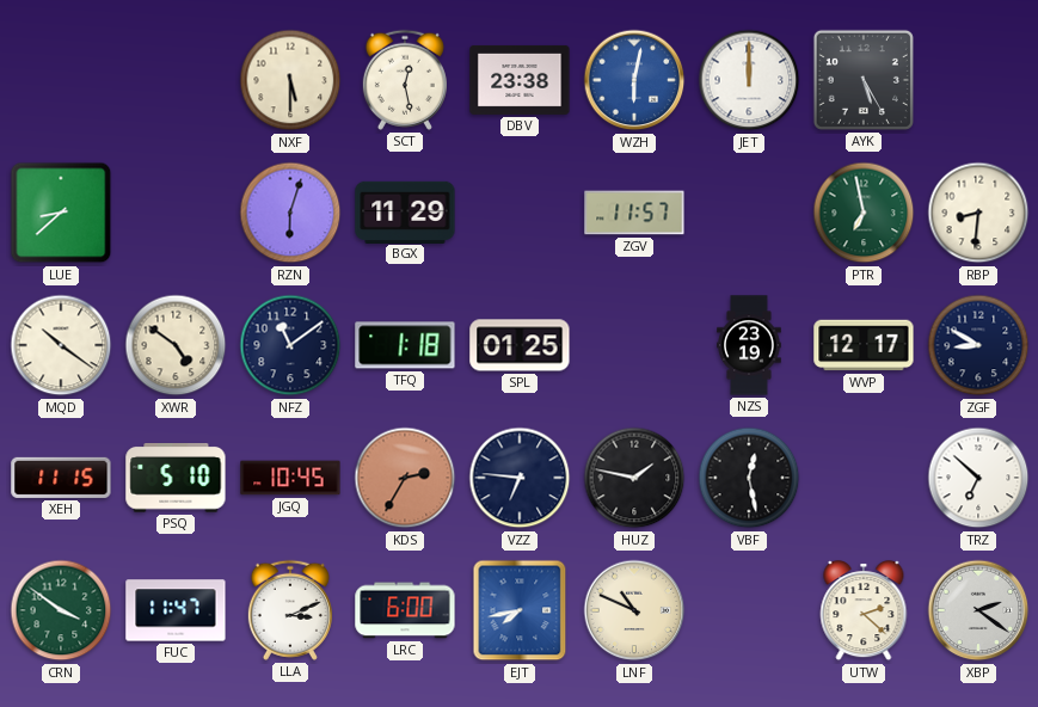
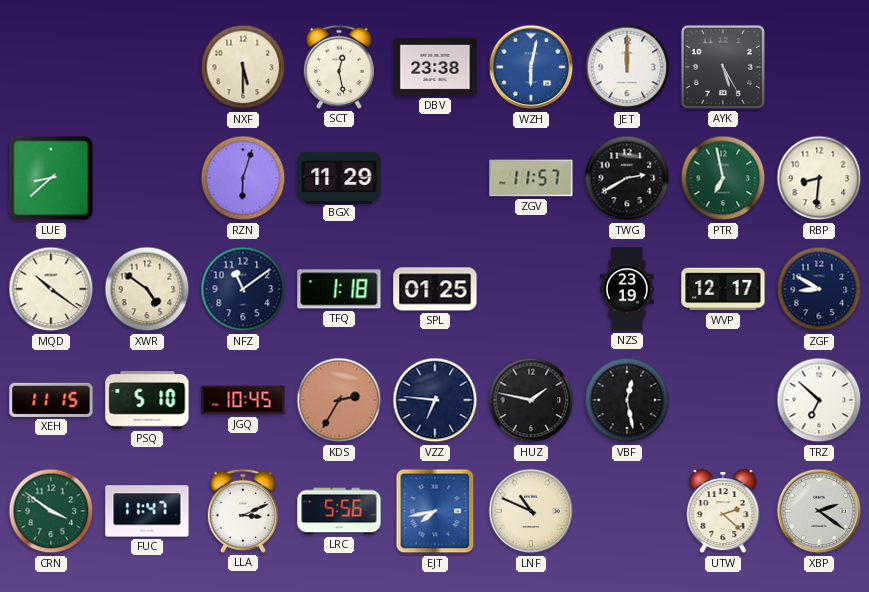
TWG: none -> 2:40 (627, 178)
LRC: 6:00 -> 5:56 (339, 511)
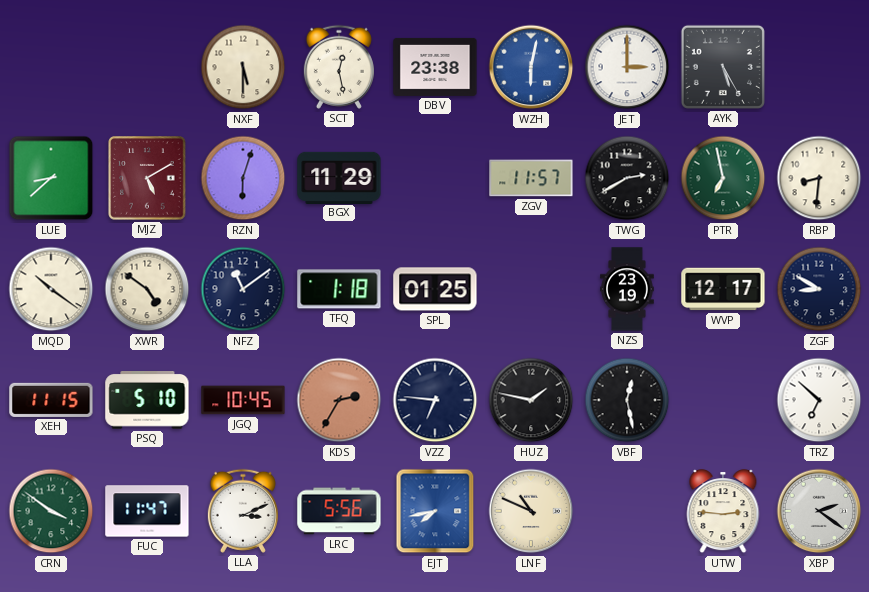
JET: 12:00 -> 3:00 (627, 67)
MJZ: none -> 5:10 (147, 178)
UTW: 2:22 -> 2:46 (723, 512)
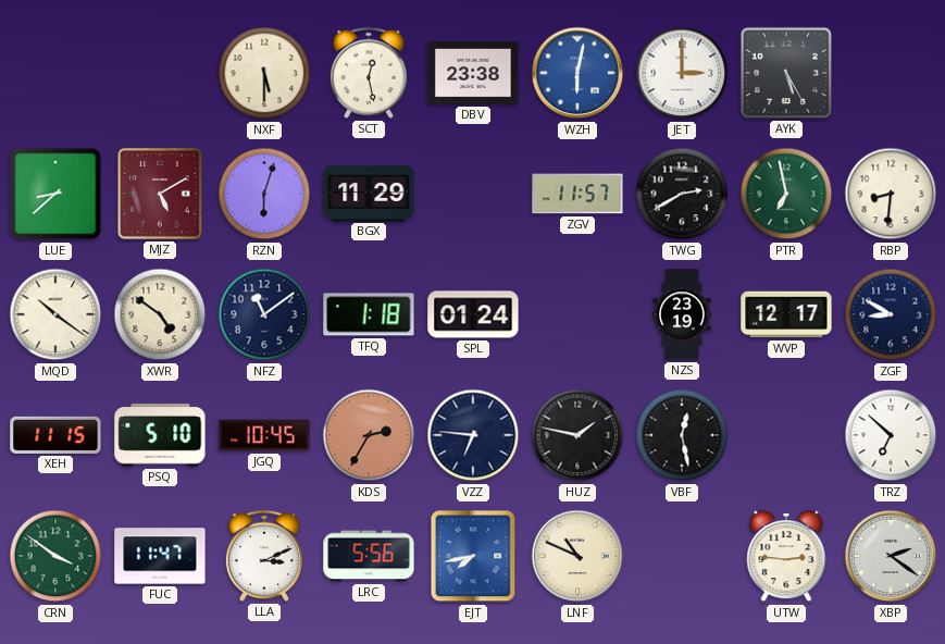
SPL: 01:25 -> 01:24 (473, 314)
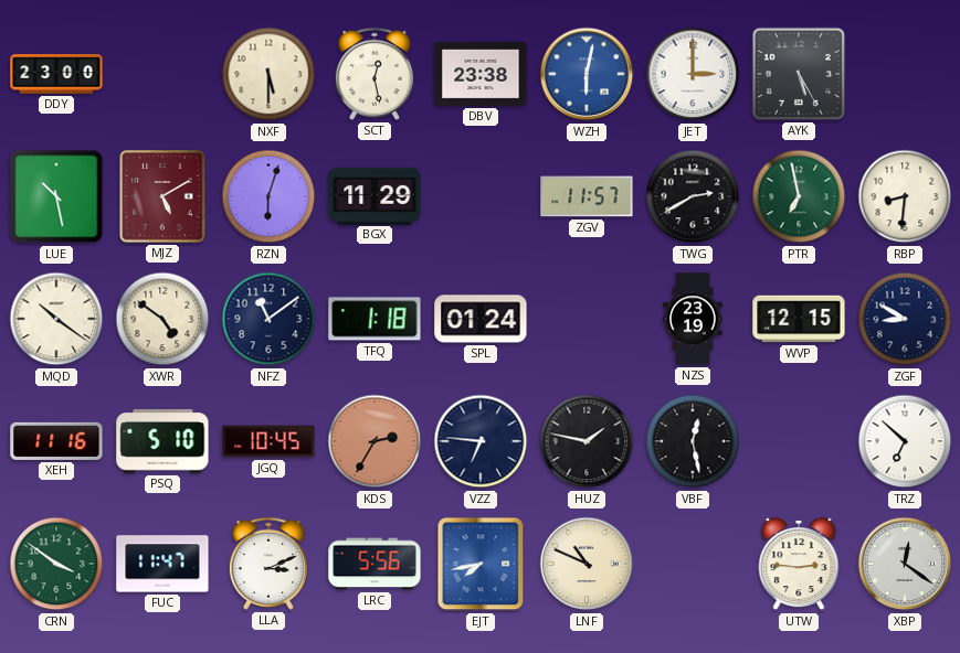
DDY: none -> 23:00 (56, 74)
LUE: 8:38 -> 10:28 (56, 196)
WVP: 12:17 -> 12:15 (799, 319)
XEH: 11:15 -> 11:16 (56, 441)
XBP: 2:21 -> 12:21 (905, 564)
